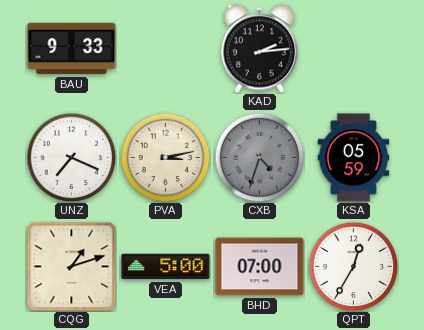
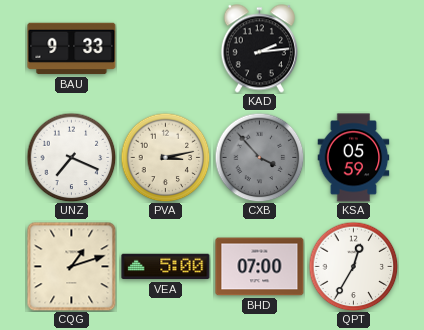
CXB: 4:33 -> 3:53 (259, 157)
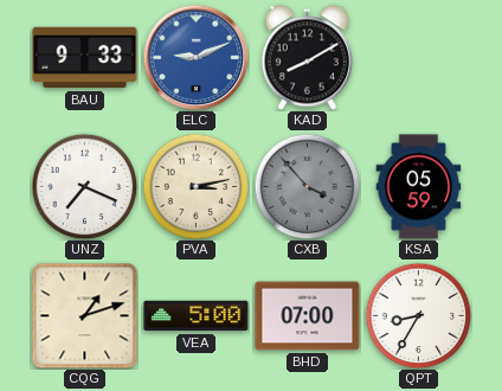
ELC: none -> 9:11 (195, 57)
KAD: 2:14 -> 8:10 (307, 58)
QPT: 12:35 -> 8:35 (418, 315)
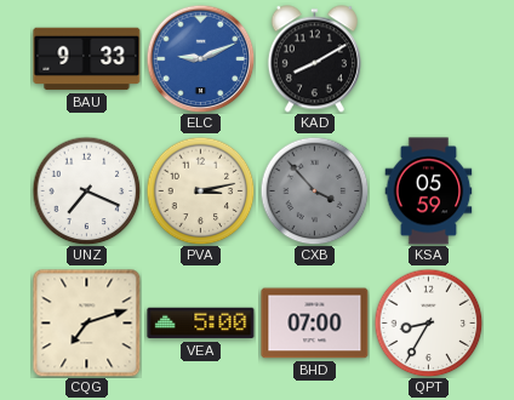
CQG: 1:12 -> 7:12 (86, 322)
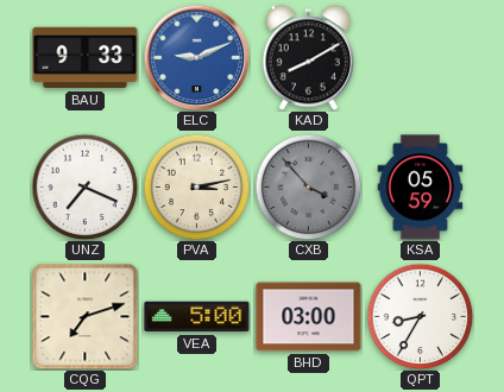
BHD: 07:00 -> 03:00 (309, 317)
